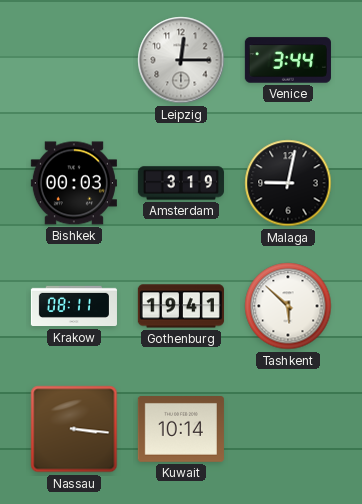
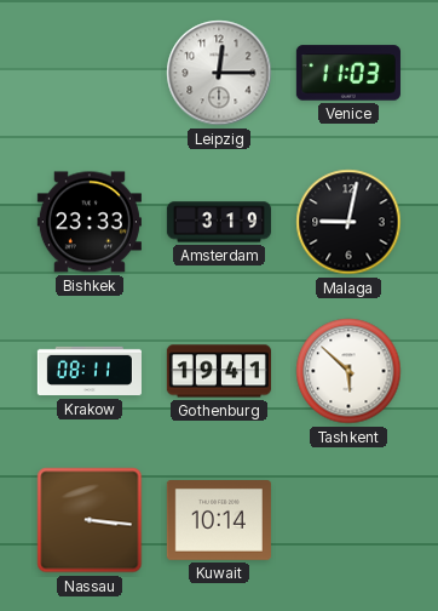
Venice: 3:44 -> 11:03 (348, 73)
Bishkek: 00:03 -> 23:33 (90, 222)
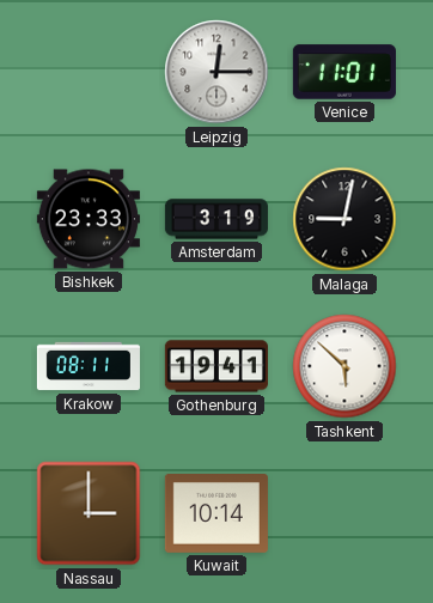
Venice: 11:03 -> 11:01 (344, 72)
Nassau: 3:16 -> 3:00 (89, 513)
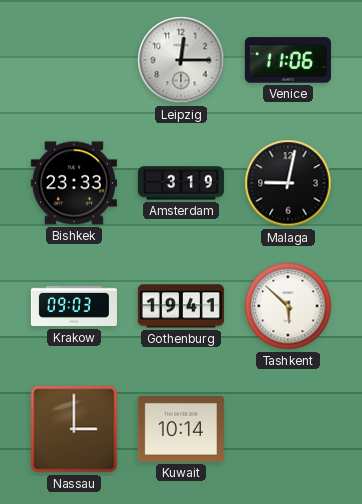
Venice: 11:01 -> 11:06 (288, 60)
Krakow: 08:11 -> 09:03 (74, 306)
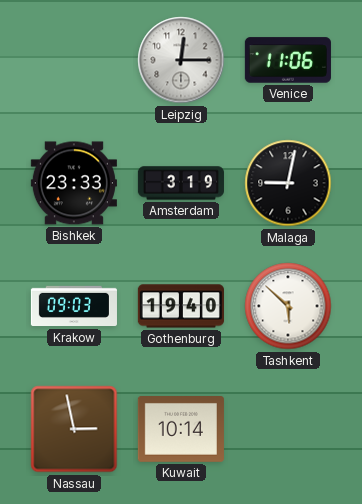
Gothenburg: 19:41 -> 19:40 (181, 306)
Nassau: 3:00 -> 2:58 (74, 429)
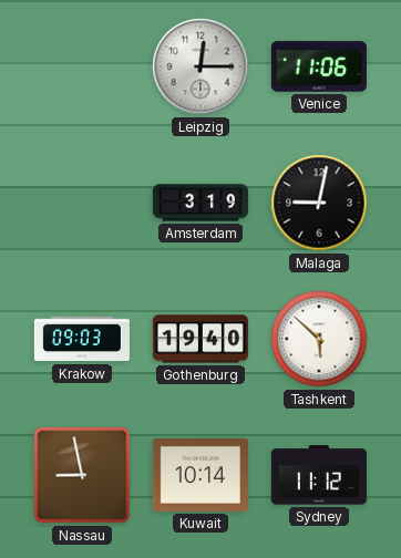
Bishkek: 23:33 -> none (74, 183)
Nassau: 2:58 -> 8:58 (82, 475)
Sydney: none -> 11:12 (319, 475)
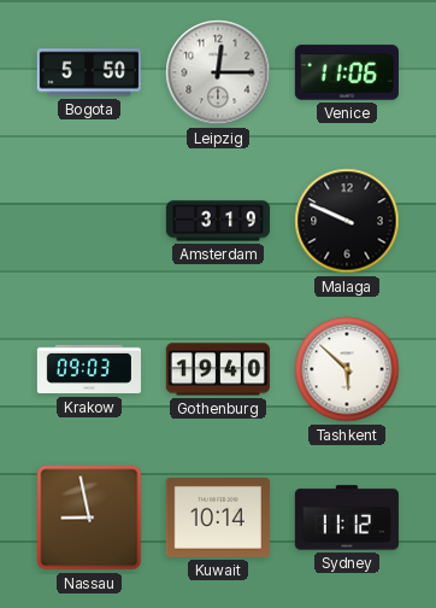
Bogota: none -> 5:50 (89, 72)
Malaga: 9:02 -> 9:49 (347, 221)
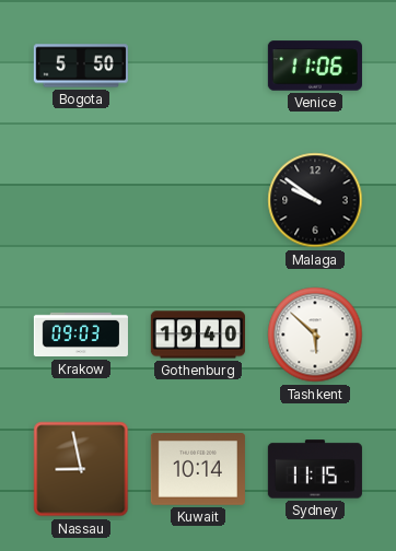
Leipzig: 12:15 -> none (218, 72)
Amsterdam: 3:19 -> none (218, 221)
Malaga: 9:49 -> 9:51 (315, 200)
Sydney: 11:12 -> 11:15 (315, 469)
